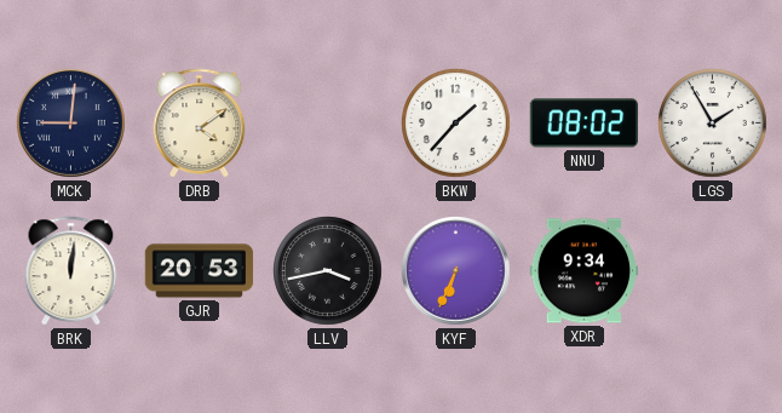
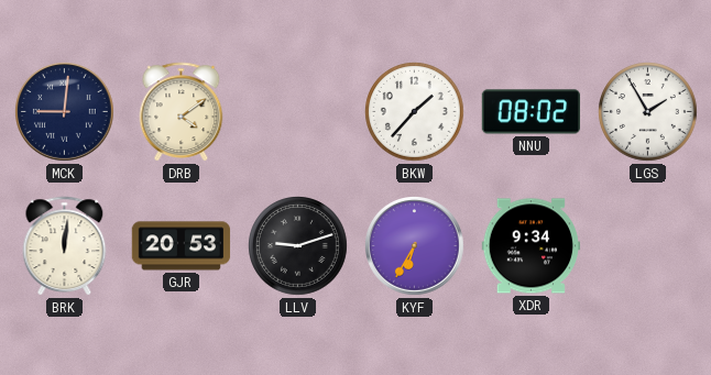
LLV: 3:43 -> 9:12 (298, 246)
KYF: 6:34 -> 6:35 (415, 246)
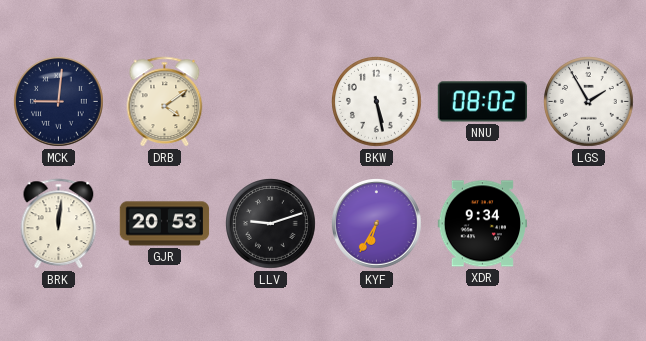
BKW: 1:37 -> 5:28 (377, 102)
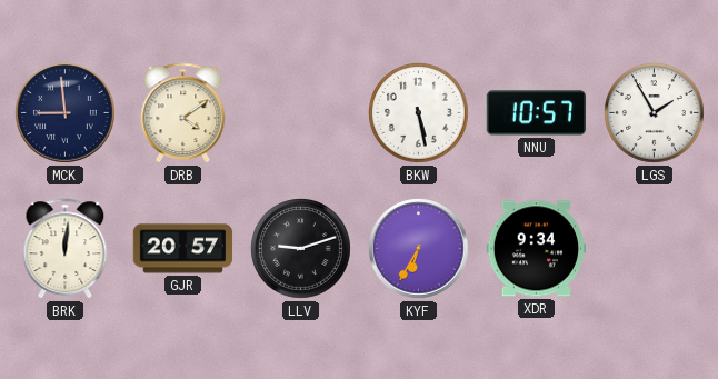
MCK: 9:01 -> 8:59 (66, 113)
NNU: 08:02 -> 10:57 (536, 113)
GJR: 20:53 -> 20:57 (183, 249)
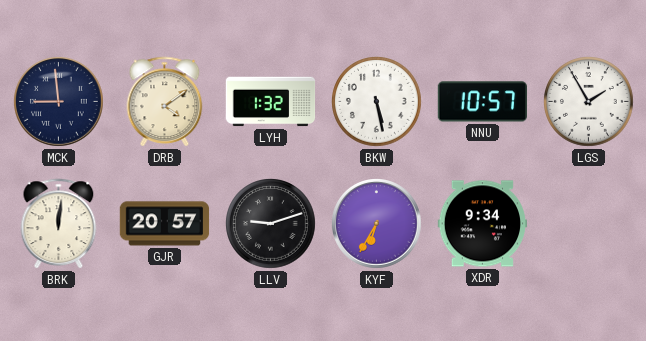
LYH: none -> 1:32 (271, 102)
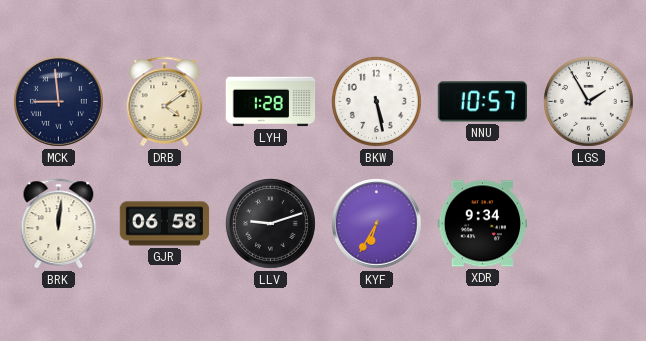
LYH: 1:32 -> 1:28 (271, 102)
GJR: 20:57 -> 06:58 (165, 224)
